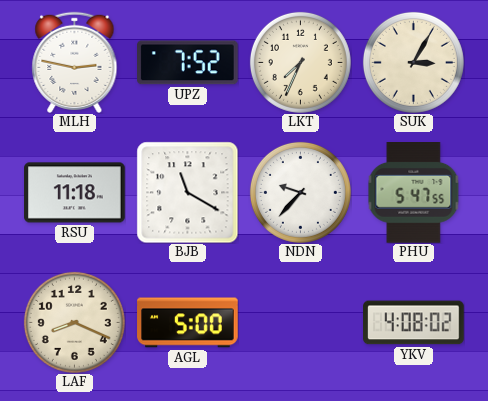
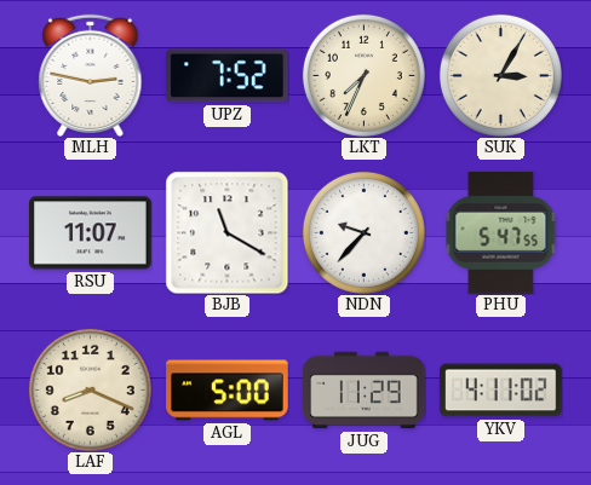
RSU: 11:18 -> 11:07 (91, 233)
JUG: none -> 11:29 (365, 391)
YKV: 4:08 -> 4:11 (501, 391)
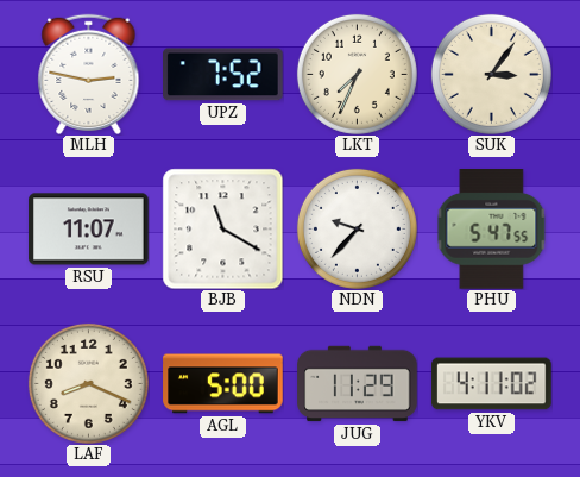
SUK: 3:05 -> 3:06 (491, 74)
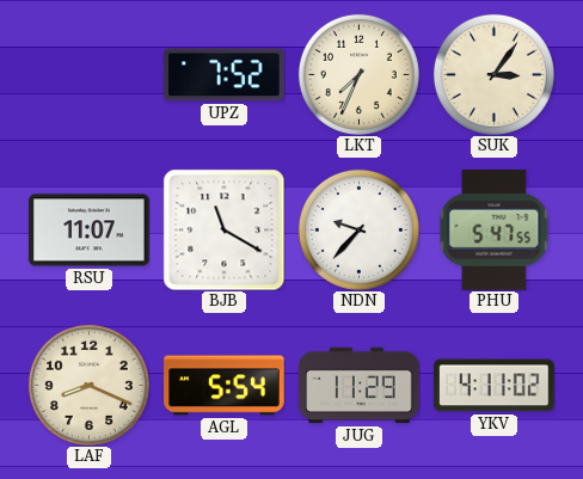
MLH: 2:47 -> none (89, 74)
AGL: 5:00 -> 5:54 (225, 386)
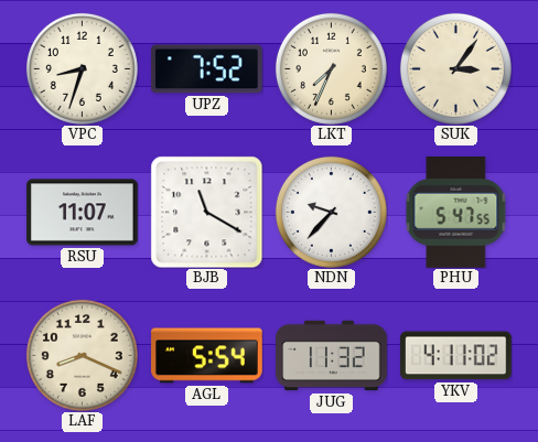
VPC: none -> 8:33 (82, 68)
JUG: 11:29 -> 11:32 (332, 356)
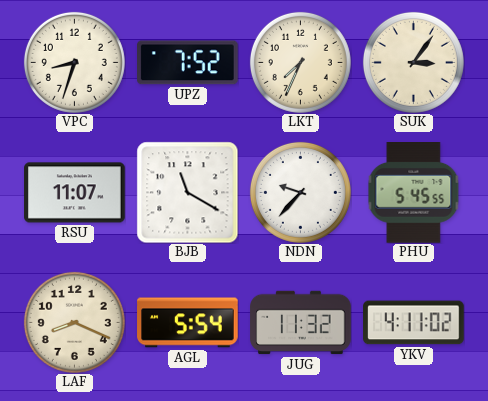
PHU: 5:47 -> 5:45 (414, 193)
